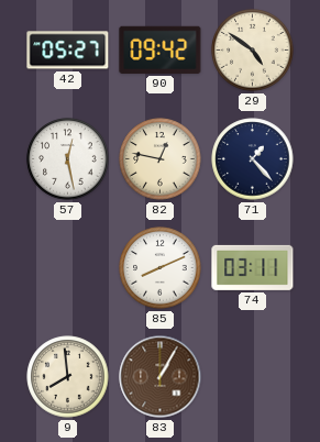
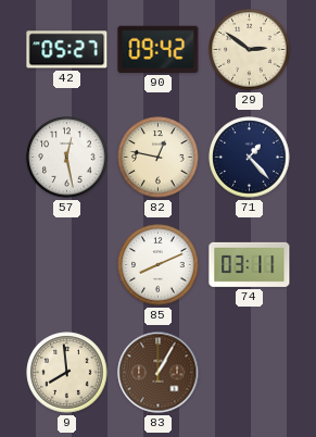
29: 4:51 -> 2:51 (250, 50)
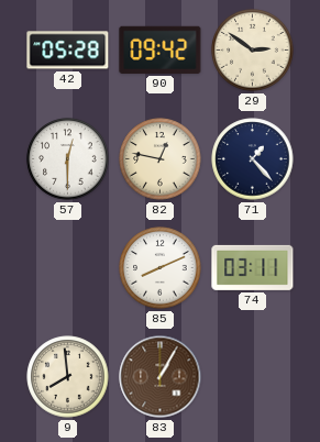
42: 05:27 -> 05:28 (68, 51)
57: 12:28 -> 12:30 (68, 159)
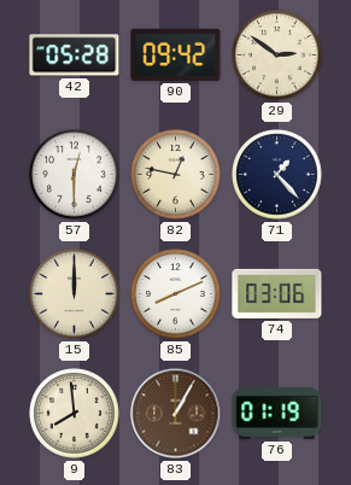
15: none -> 12:00 (75, 294)
74: 03:11 -> 03:06 (277, 293)
76: none -> 01:19 (277, 413)
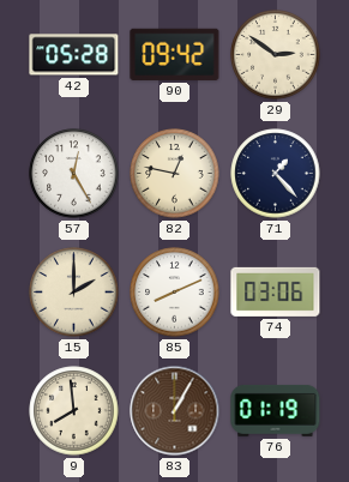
57: 12:30 -> 12:25 (74, 174)
15: 12:00 -> 2:00 (74, 293)
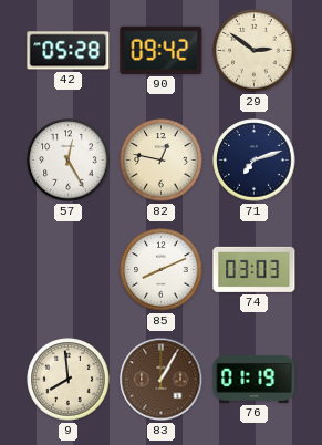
71: 1:23 -> 7:12 (255, 161)
15: 2:00 -> none (74, 293)
74: 03:06 -> 03:03 (255, 269)
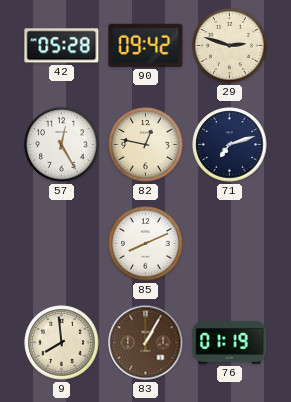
29: 2:51 -> 2:48 (230, 46)
74: 03:03 -> none (255, 269)
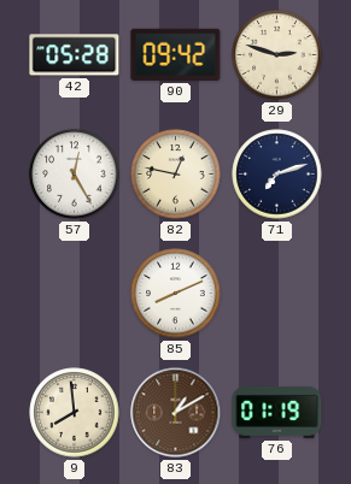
83: 1:05 -> 1:10 (176, 413)
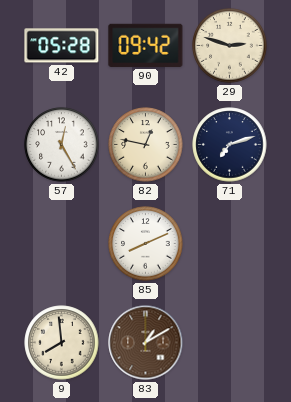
76: 01:19 -> none (277, 412)
